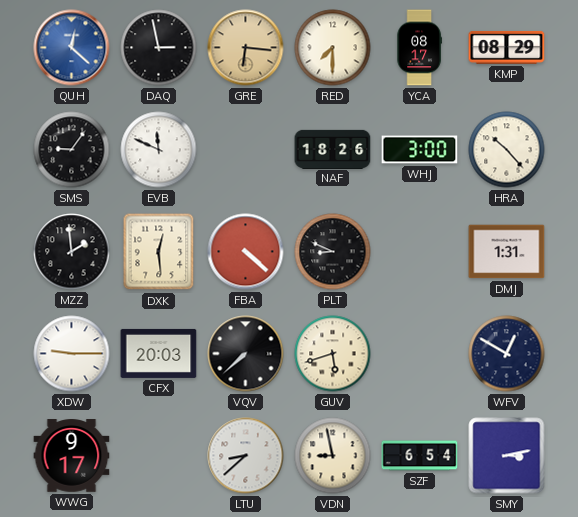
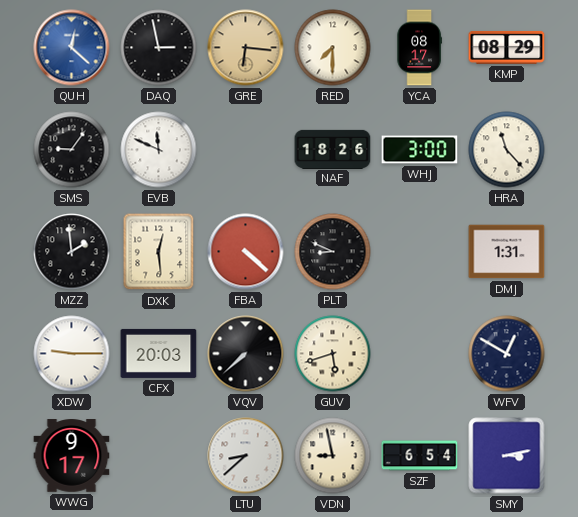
HRA: 10:23 -> 11:23 (507, 150)
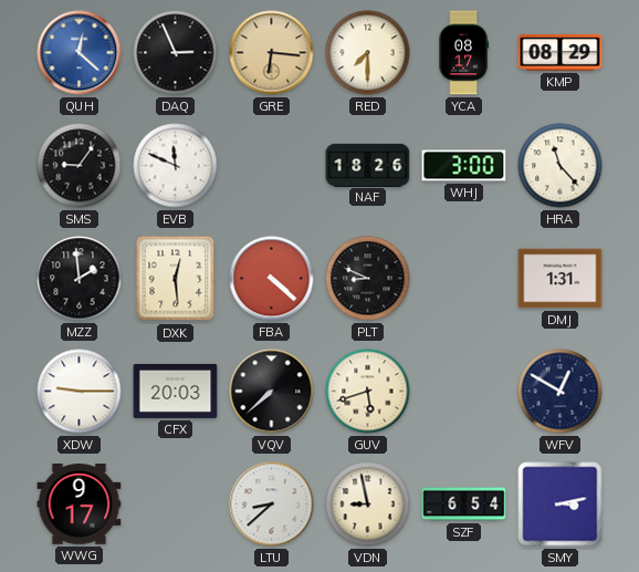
DAQ: 2:58 -> 2:56 (176, 53)
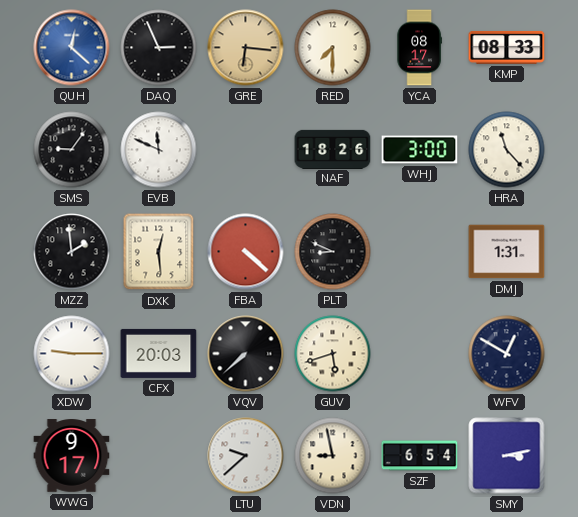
KMP: 08:29 -> 08:33 (507, 47)
LTU: 8:38 -> 9:38 (246, 456)
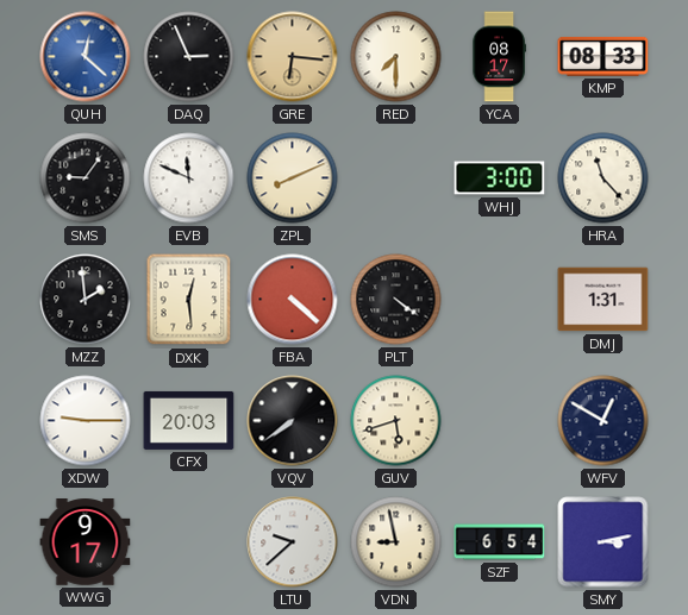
ZPL: none -> 8:11 (293, 178)
NAF: 18:26 -> none (333, 149)
PLT: 8:49 -> 4:21 (396, 300)
VQV: 7:38 -> 7:39 (293, 421)
